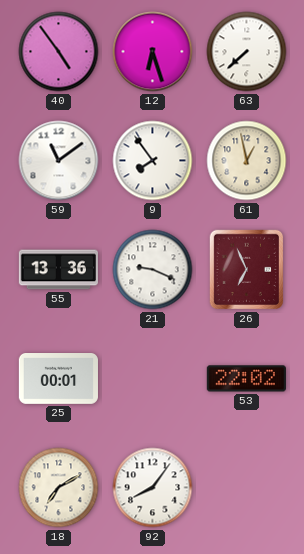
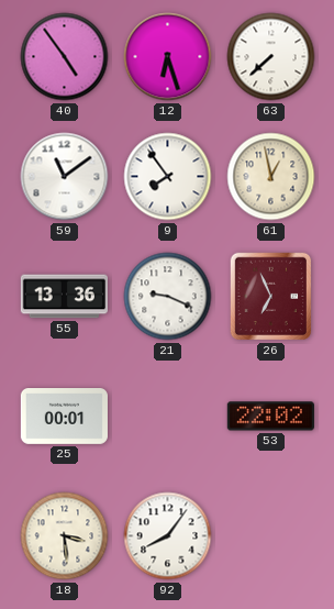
18: 7:10 -> 3:29 (65, 536)
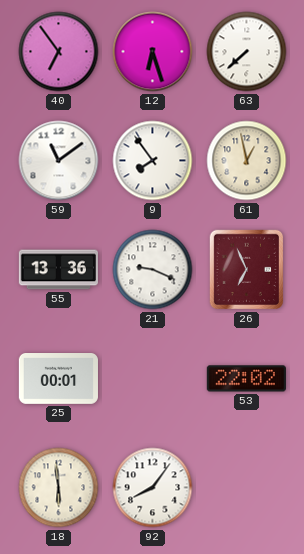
40: 4:54 -> 6:54 (59, 52)
18: 3:29 -> 5:59 (59, 488)
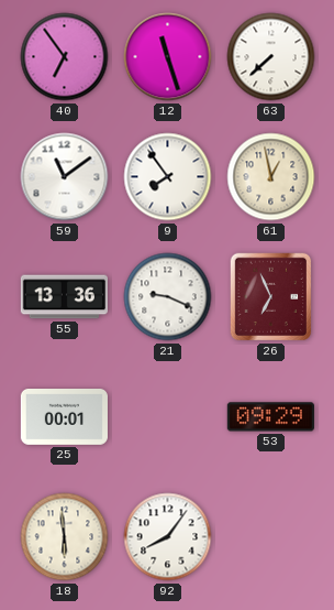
12: 6:27 -> 11:27 (168, 57)
53: 22:02 -> 09:29 (270, 417)
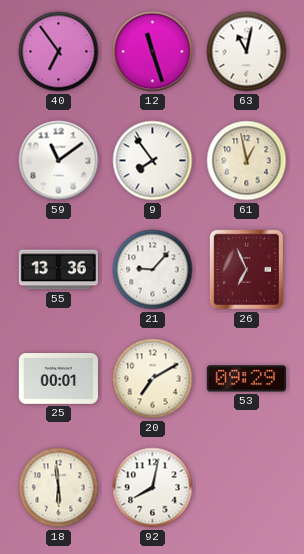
63: 7:38 -> 11:02 (247, 52)
21: 9:19 -> 9:07 (153, 270)
20: none -> 7:10 (153, 379)
92: 8:06 -> 8:02 (153, 488)
